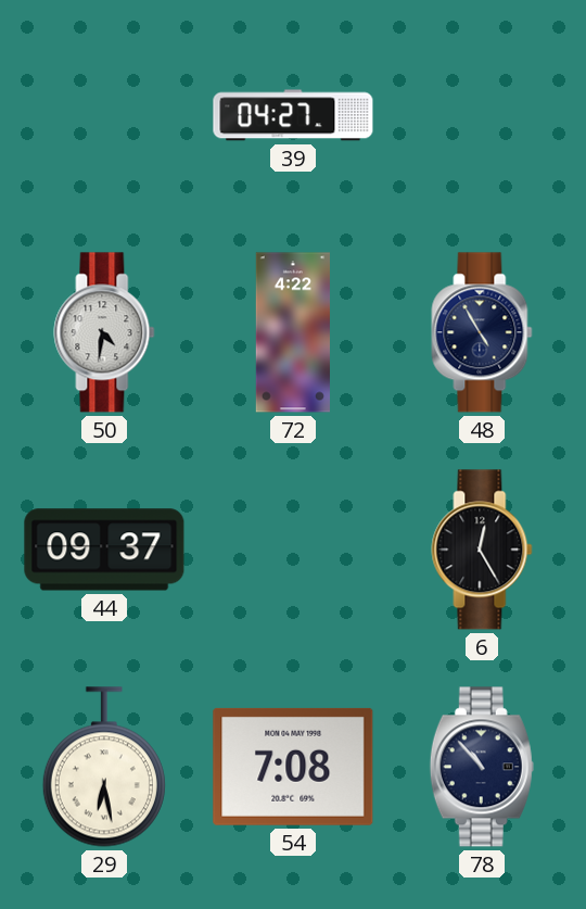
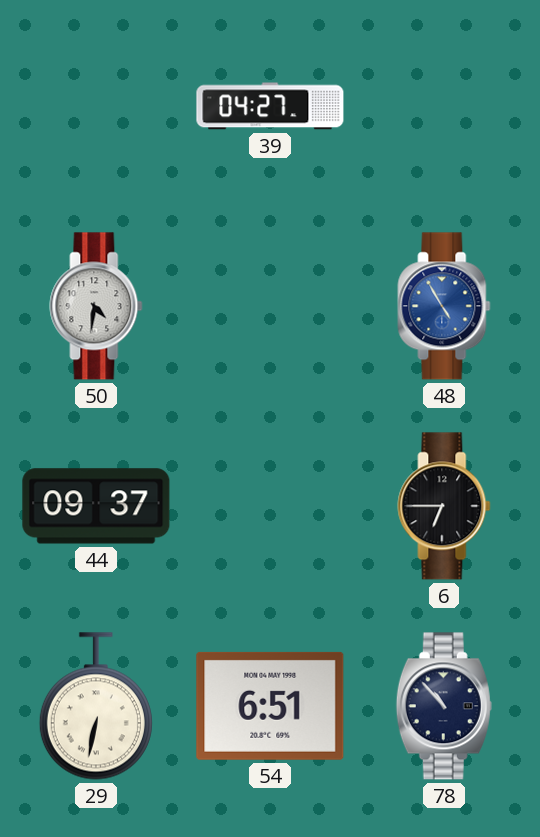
72: 4:22 -> none (293, 332)
48 dial: navy -> blue (444, 306)
6: 12:25 -> 6:45 (444, 506)
29: 6:28 -> 6:32 (96, 706)
54: 7:08 -> 6:51 (270, 706)
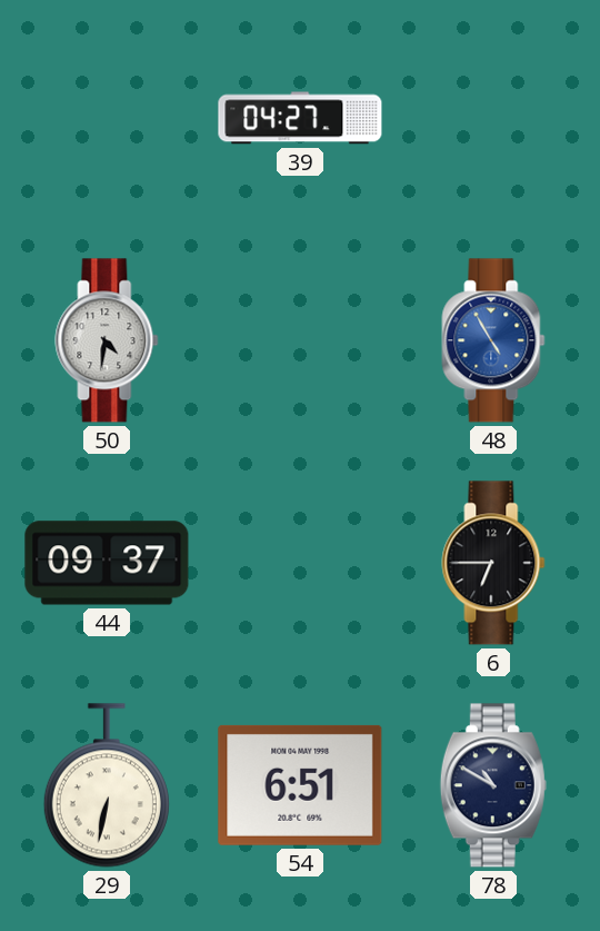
78: 10:53 -> 10:50 (493, 785)
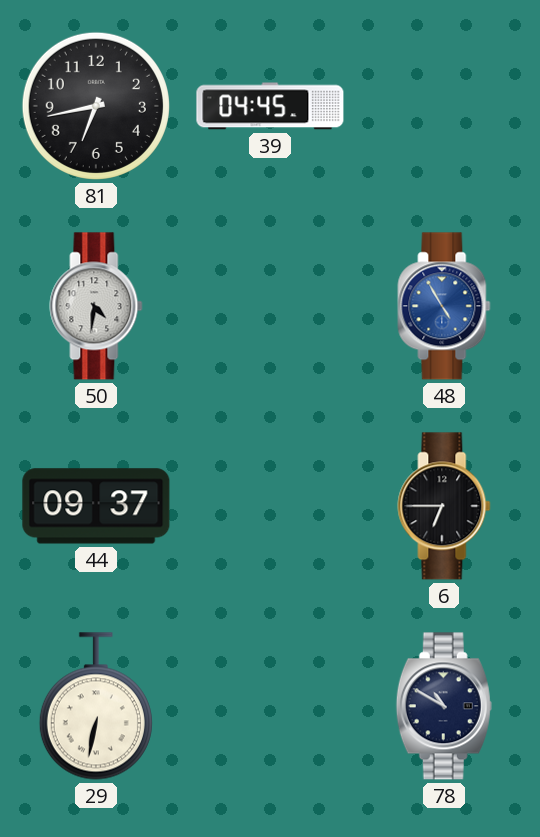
81: none -> 6:43 (96, 106)
39: 04:27 -> 04:45 (270, 106)
54: 6:51 -> none (300, 785)
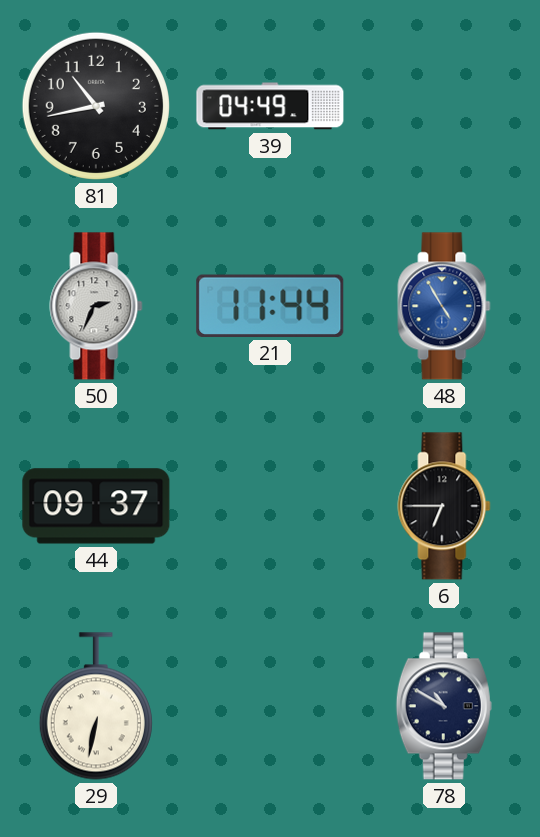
81: 6:43 -> 10:43 (96, 106)
39: 04:45 -> 04:49 (270, 106)
50: 4:31 -> 2:34 (96, 306)
21: none -> 11:44 (270, 306)
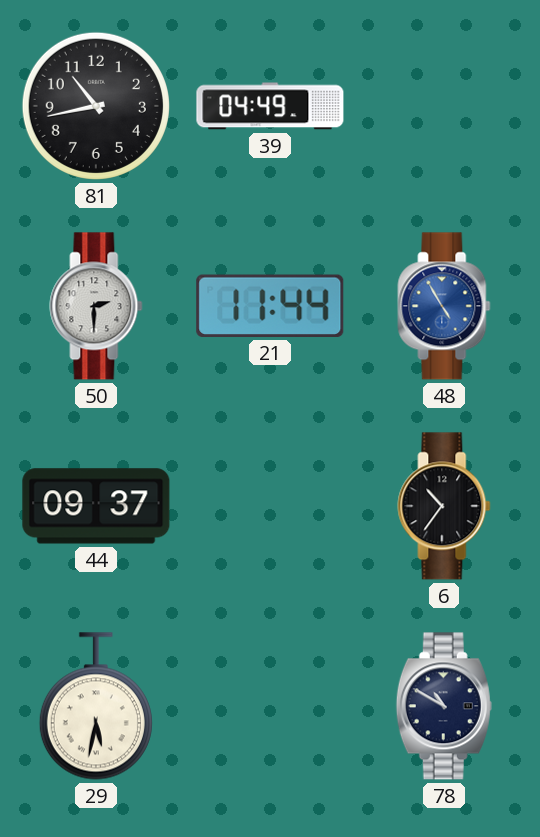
50: 2:34 -> 2:30 (96, 306)
6: 6:45 -> 10:36 (444, 506)
29: 6:32 -> 5:32 (96, 706)
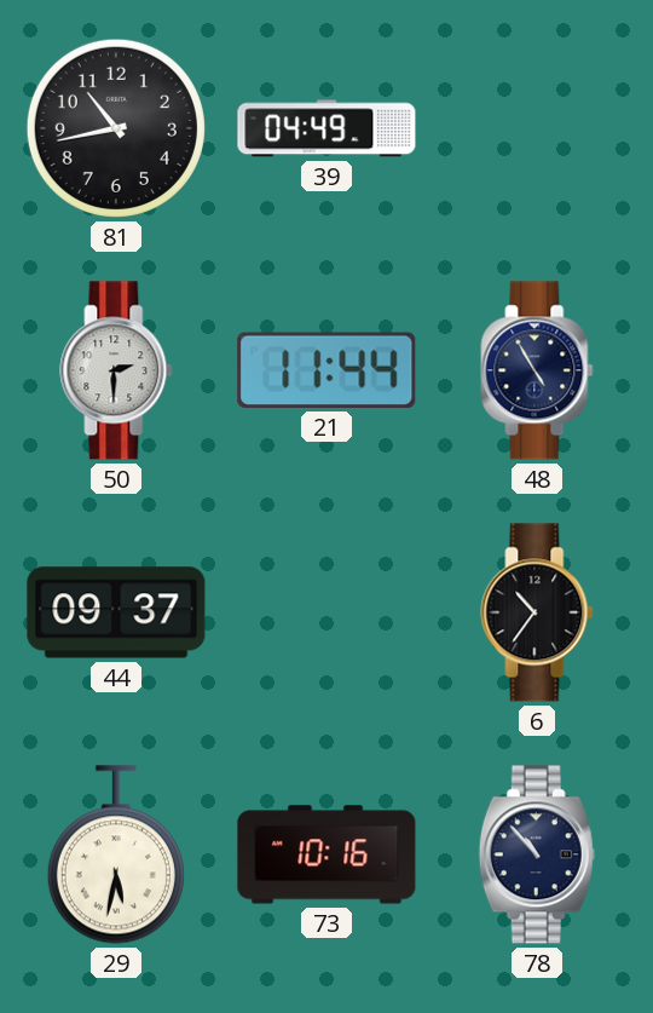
48 dial: blue -> navy (537, 370)
73: none -> 10:16 (326, 854)
78: 10:50 -> 10:53 (537, 854)
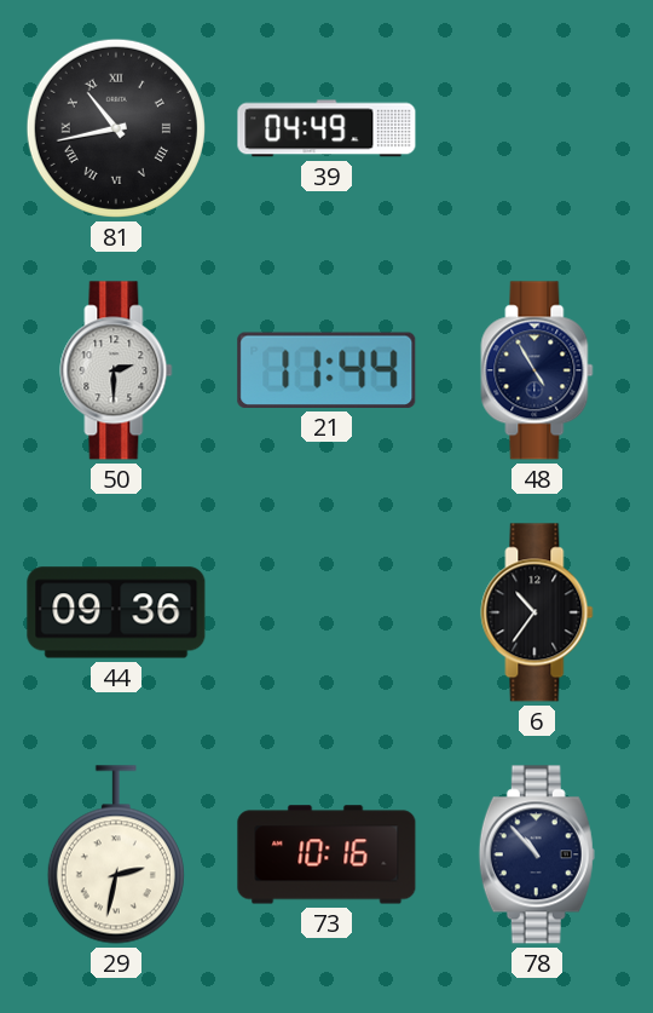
81 numerals: Arabic -> Roman (116, 128)
44: 09:37 -> 09:36 (116, 612)
29: 5:32 -> 2:32 (116, 854)
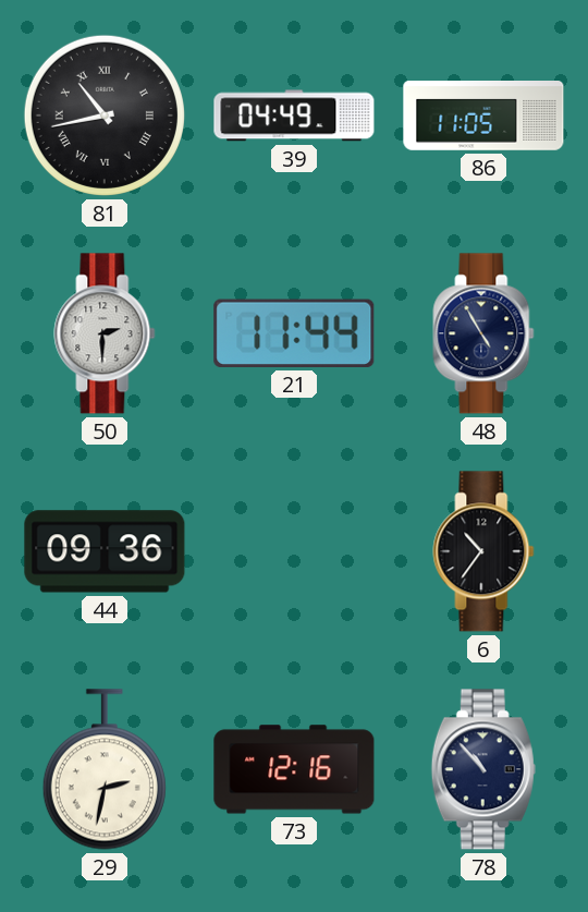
86: none -> 11:05 (483, 117)
73: 10:16 -> 12:16 (294, 769)
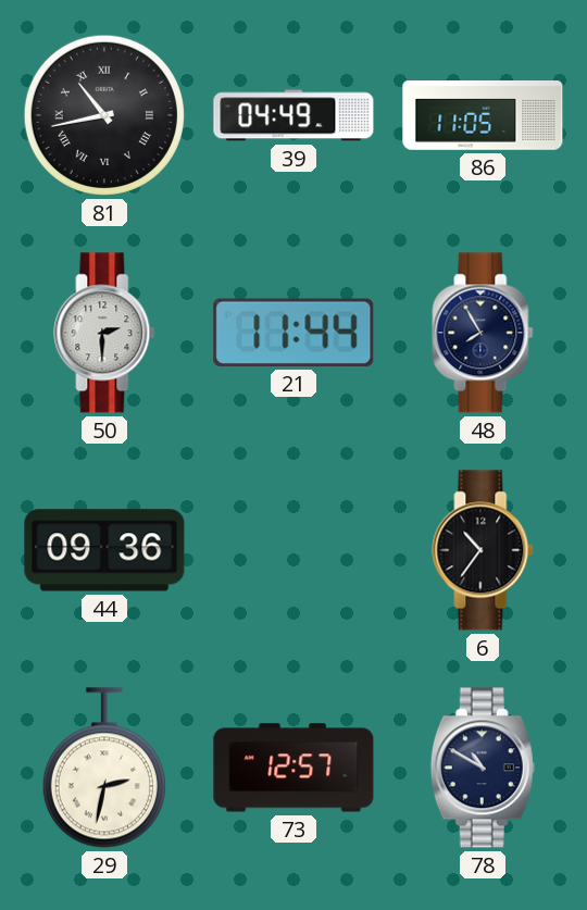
48: 4:55 -> 7:55 (483, 333)
73: 12:16 -> 12:57 (293, 768)
78: 10:53 -> 10:50 (483, 768)
